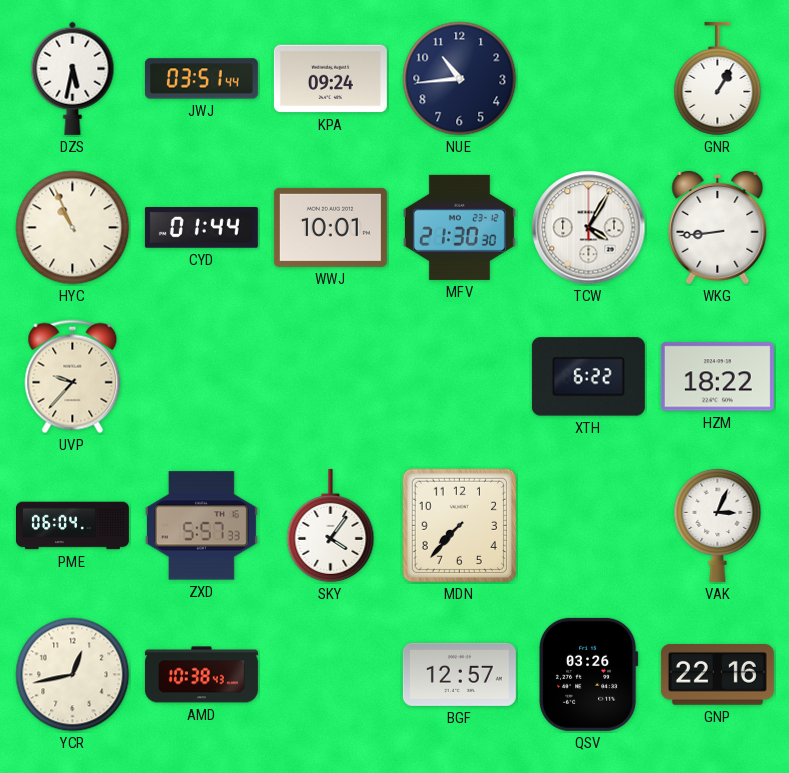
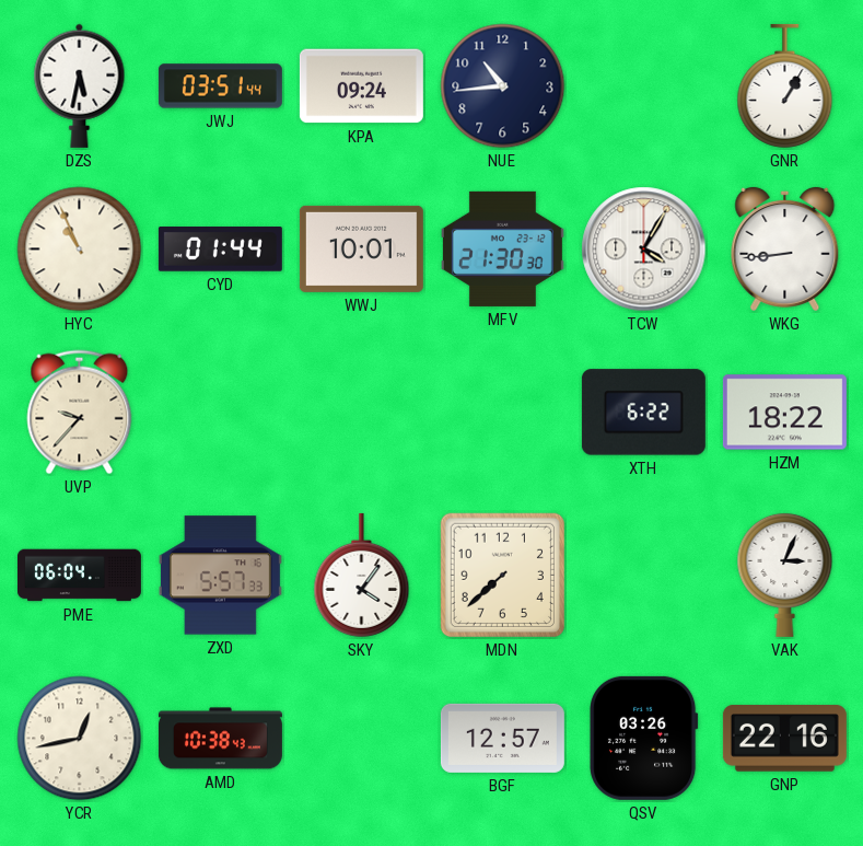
MDN: 7:37 -> 7:38 (502, 575)
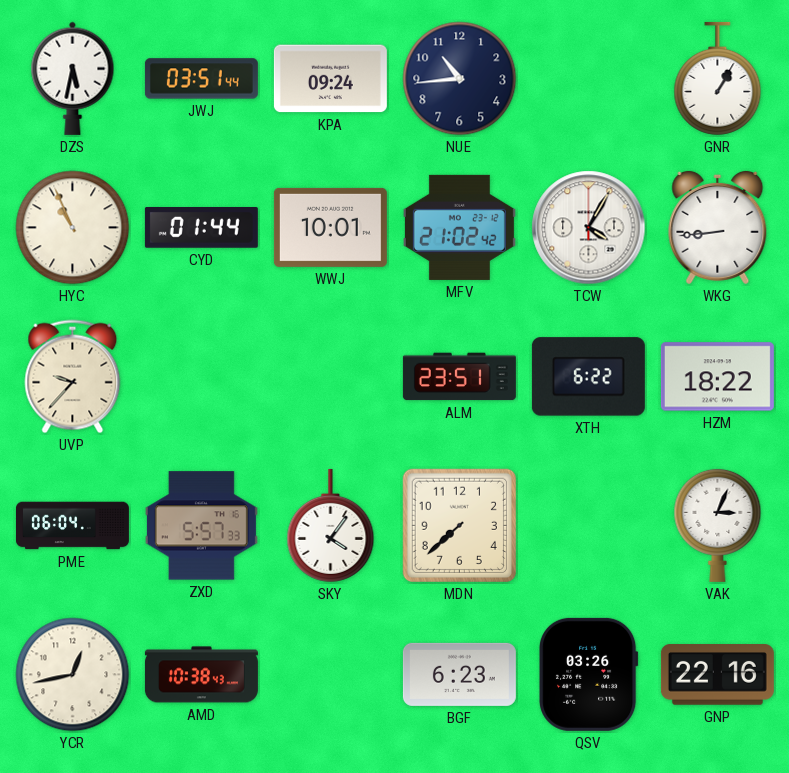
MFV: 21:30 -> 21:02 (459, 227)
ALM: none -> 23:51 (459, 377)
BGF: 12:57 -> 6:23 (459, 674)
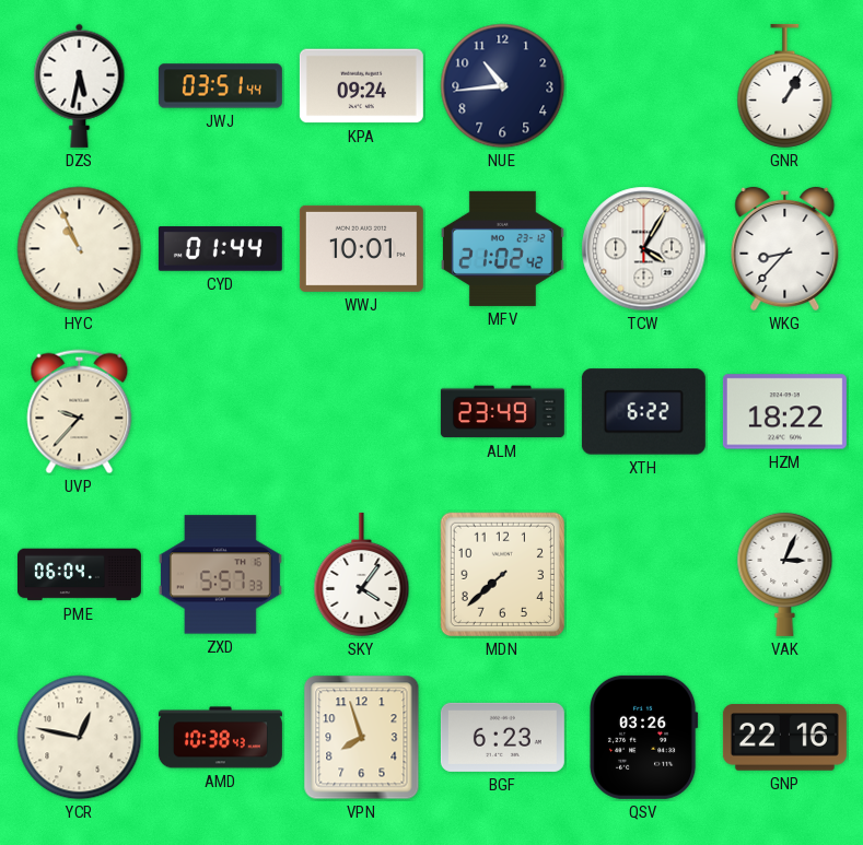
WKG: 8:44 -> 8:37 (785, 248)
ALM: 23:51 -> 23:49 (502, 412)
YCR: 12:43 -> 12:47 (80, 738)
VPN: none -> 7:57 (362, 738)
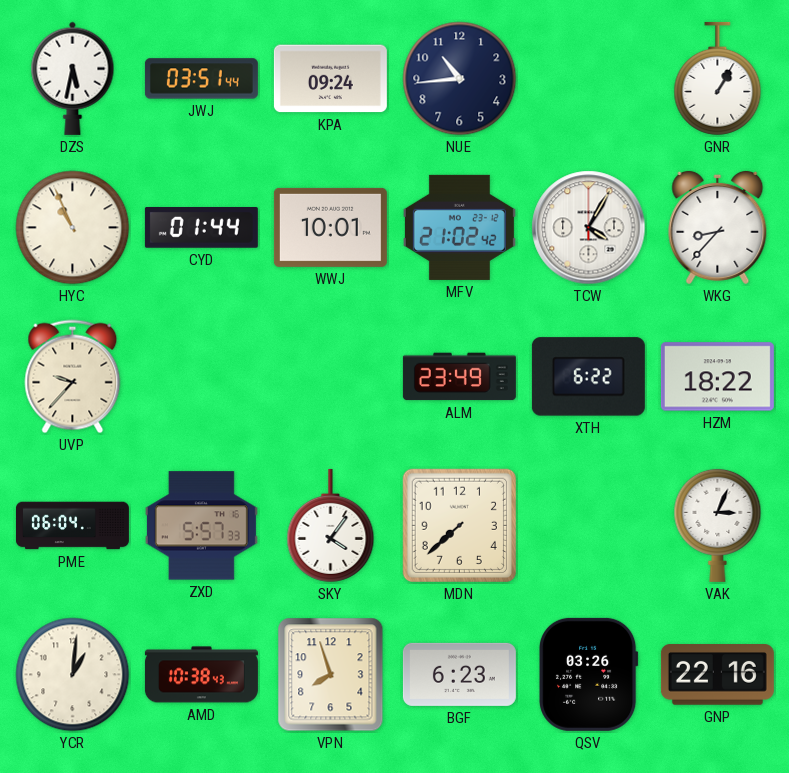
YCR: 12:47 -> 1:01 (73, 675)
